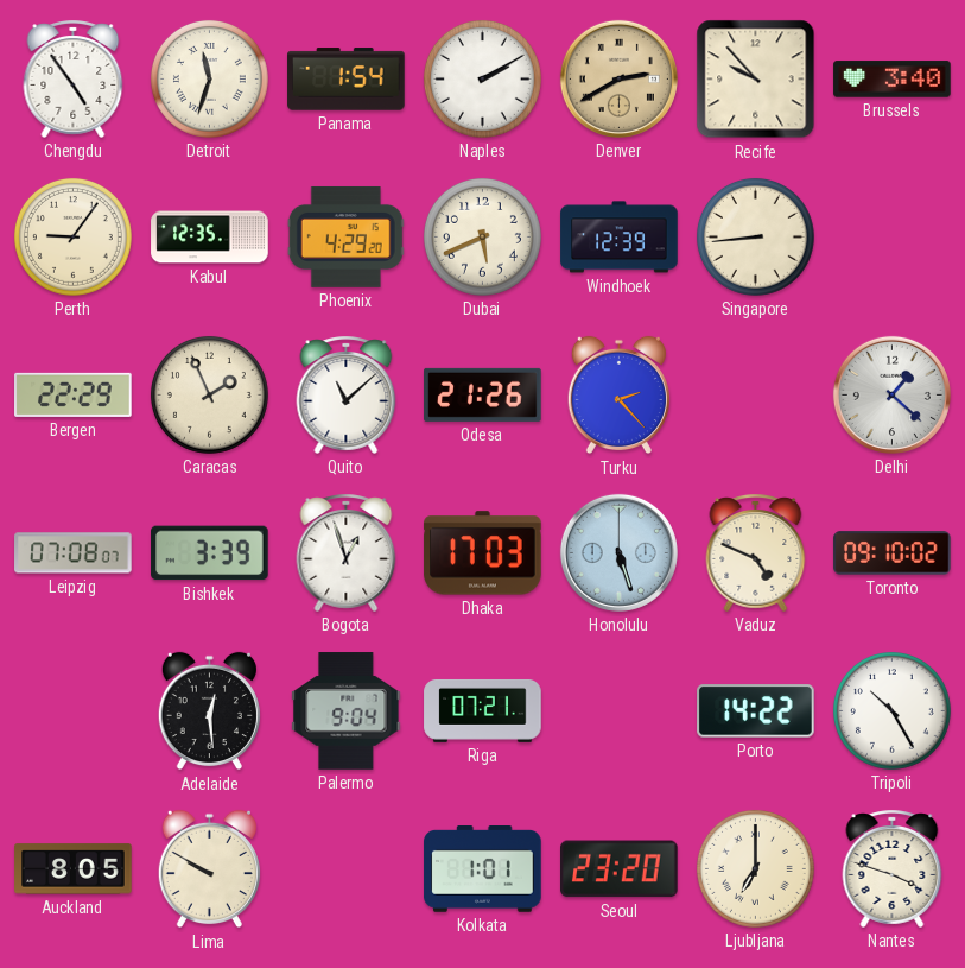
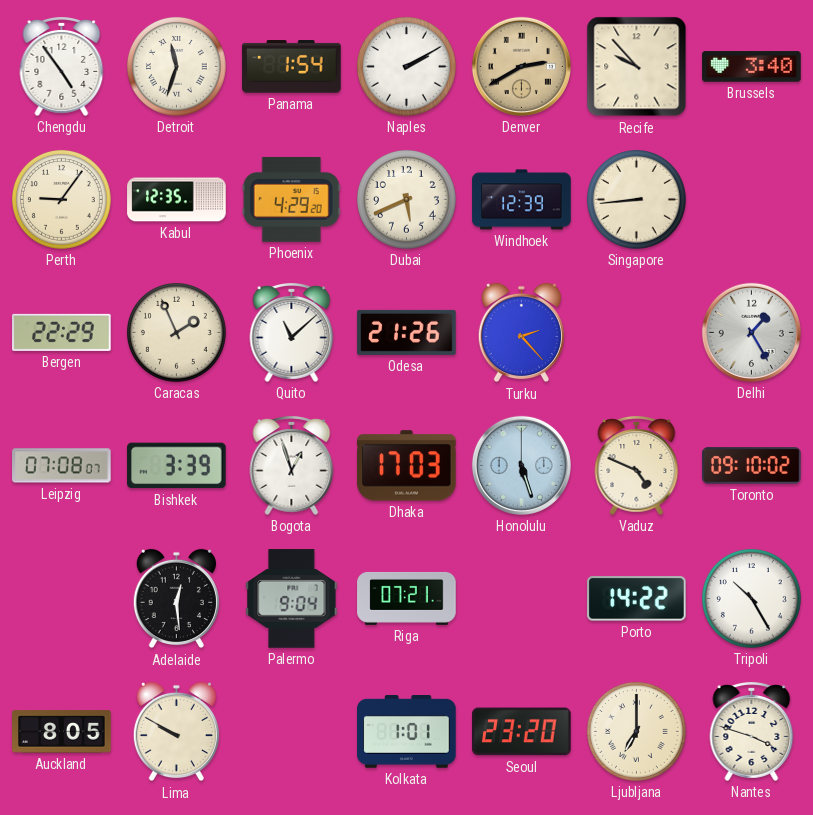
Delhi: 1:22 -> 1:25 (751, 332)
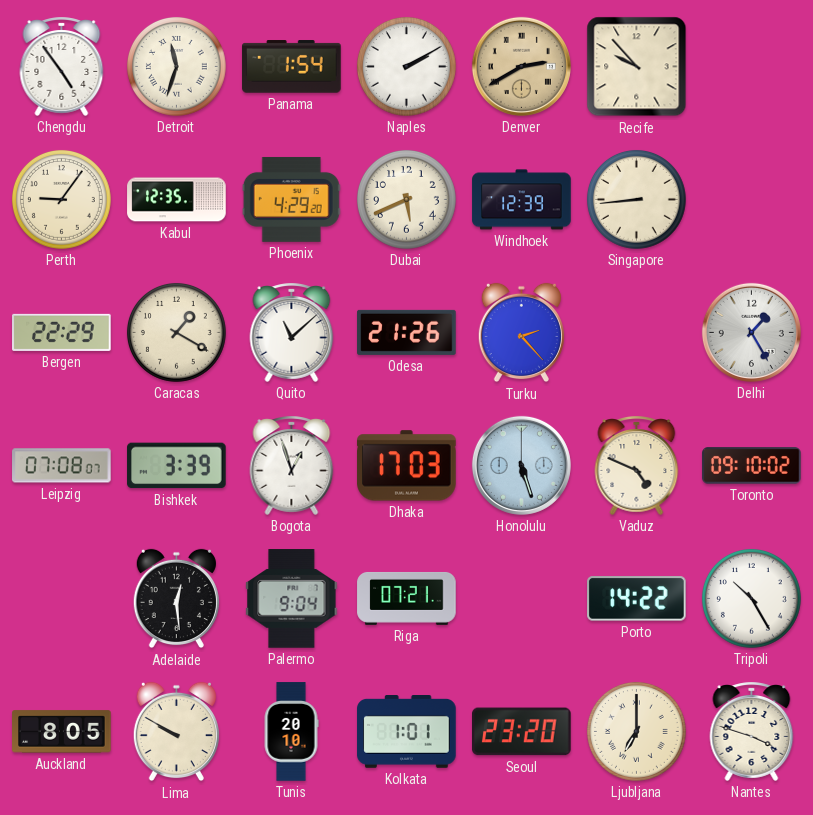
Brussels: 3:40 -> none (752, 67)
Caracas: 1:56 -> 1:20 (177, 333)
Tunis: none -> 20:10 (291, 732)
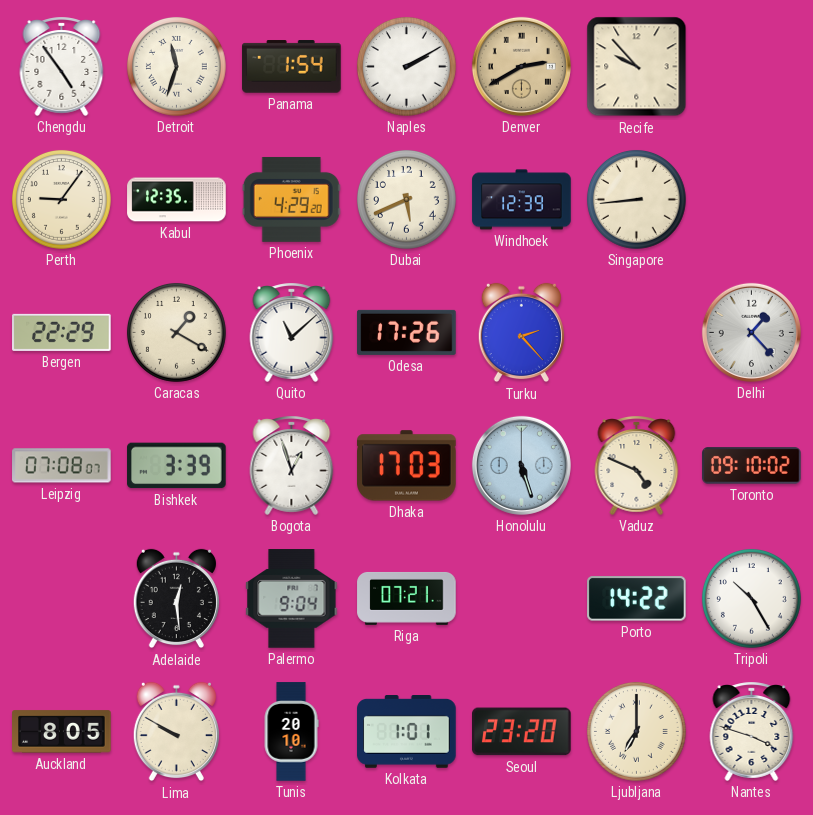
Odesa: 21:26 -> 17:26 (407, 332)
Delhi: 1:25 -> 1:23 (751, 332)
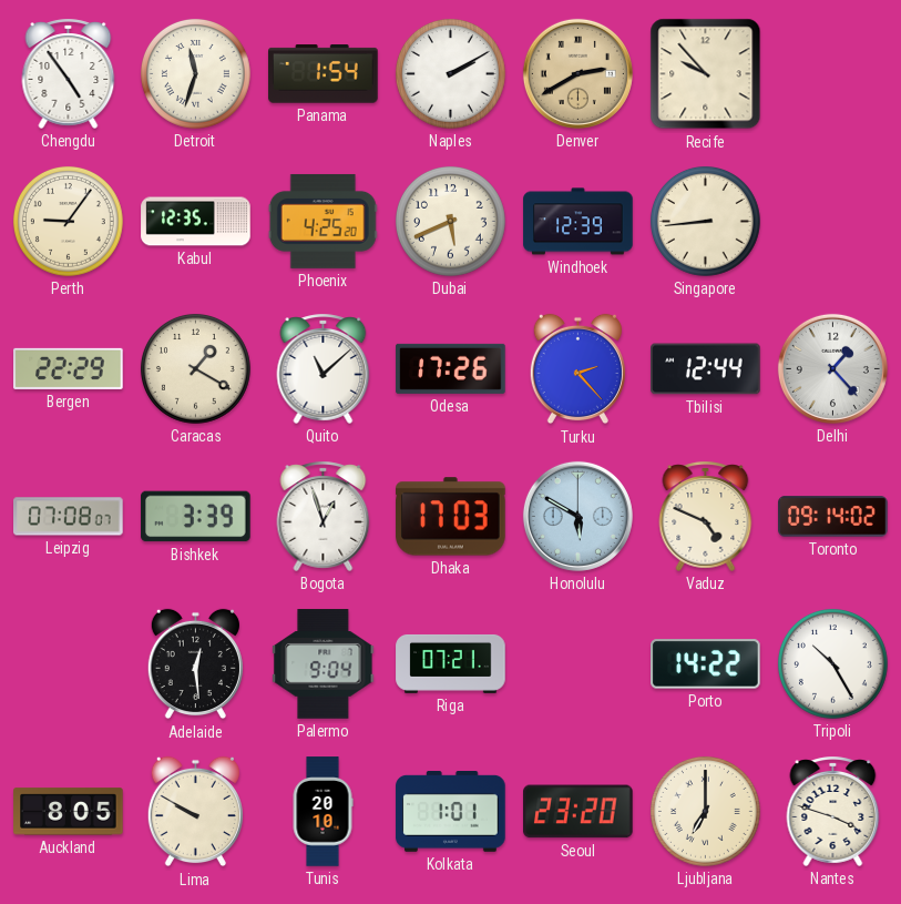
Phoenix: 4:29 -> 4:25 (322, 222)
Tbilisi: none -> 12:44 (706, 369)
Honolulu: 5:27 -> 5:50 (577, 516)
Toronto: 09:10 -> 09:14 (833, 517)
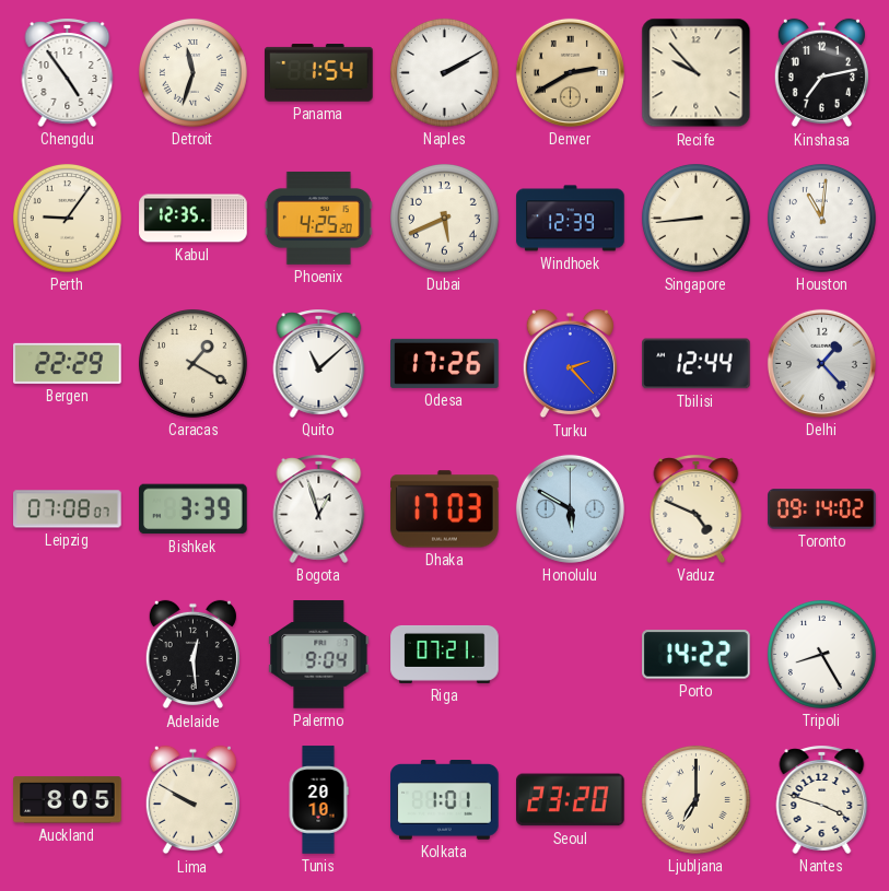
Kinshasa: none -> 7:13 (821, 73)
Houston: none -> 11:01 (822, 219)
Tripoli: 10:25 -> 8:25 (822, 655)
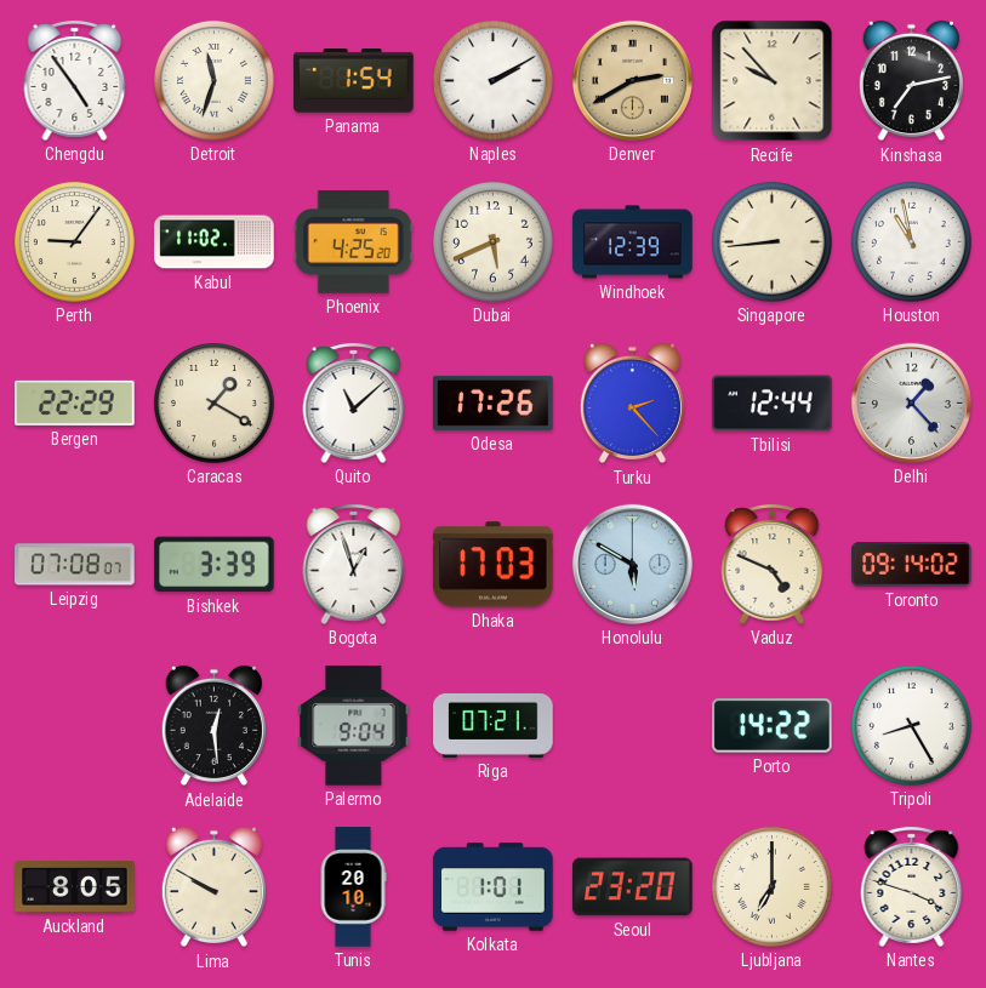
Kabul: 12:35 -> 11:02 (215, 242)
Houston: 11:01 -> 10:58 (912, 242)
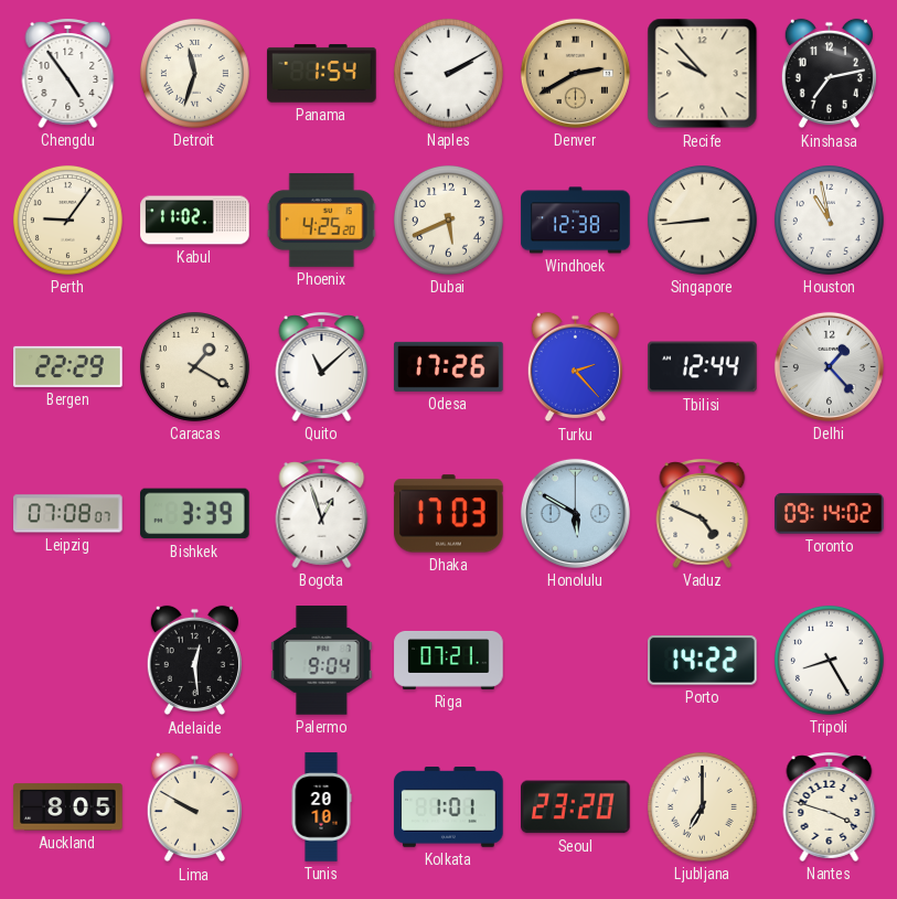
Windhoek: 12:39 -> 12:38 (576, 221)
